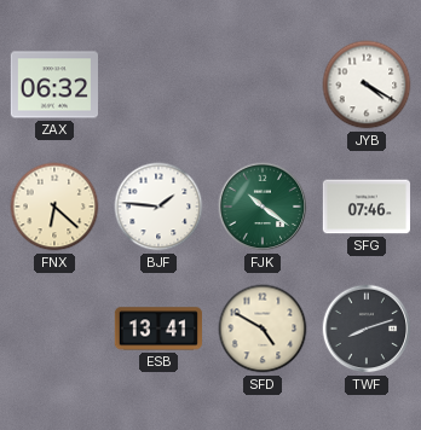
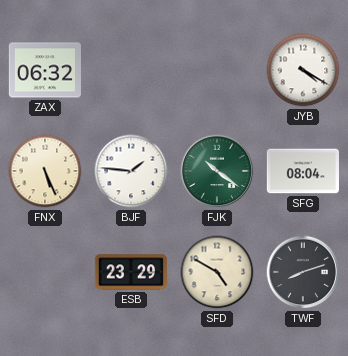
FNX: 6:22 -> 5:26 (45, 171)
SFG: 07:46 -> 08:04 (302, 171)
ESB: 13:41 -> 23:29 (131, 272)
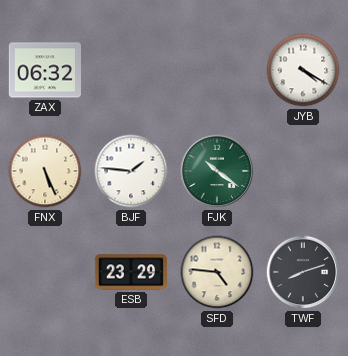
SFG: 08:04 -> none (302, 171)
SFD: 4:50 -> 4:46 (217, 272)
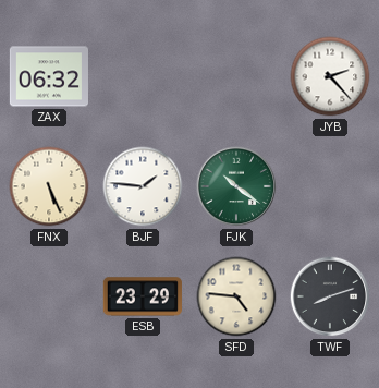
JYB: 4:20 -> 2:23 (330, 76)
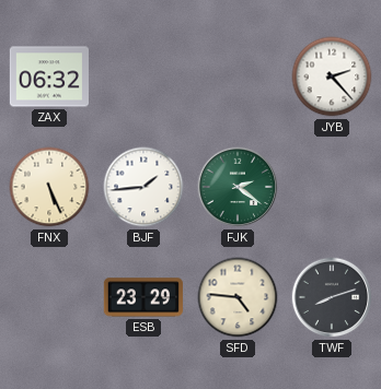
BJF: 1:46 -> 1:44 (143, 187)
FJK: 10:21 -> 2:21 (238, 187)
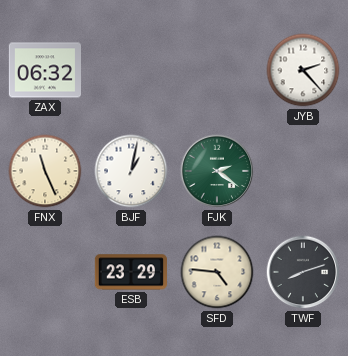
FNX: 5:26 -> 11:26 (45, 171)
BJF: 1:44 -> 1:02 (131, 171)
